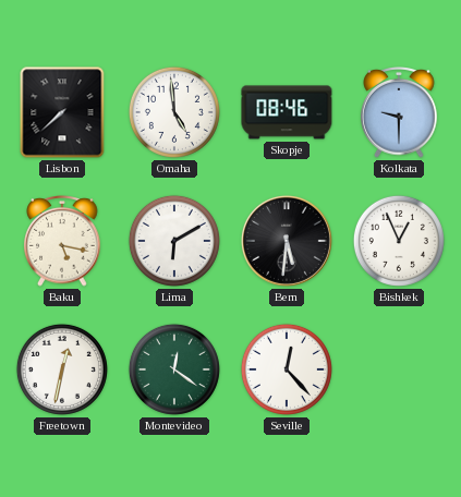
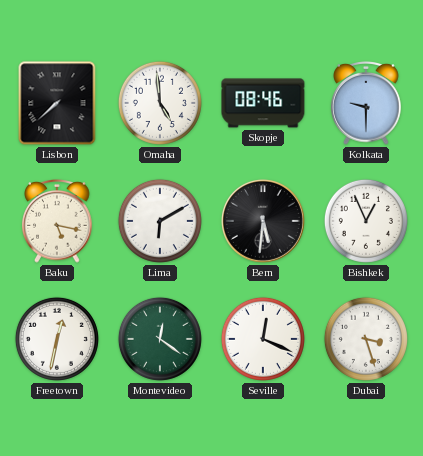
Seville: 12:23 -> 12:19 (263, 339)
Dubai: none -> 3:27 (366, 339)
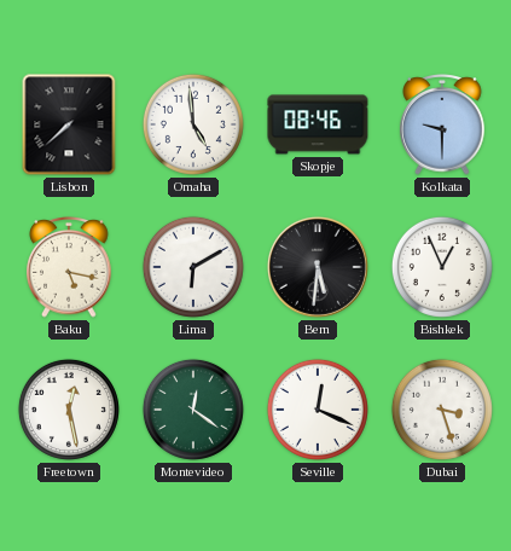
Freetown: 12:32 -> 12:28 (69, 410)
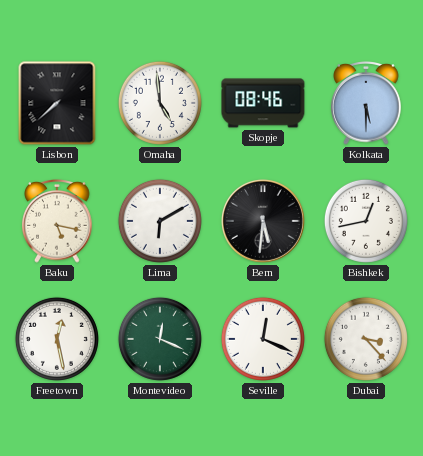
Kolkata: 9:30 -> 5:30 (366, 104)
Bishkek: 12:56 -> 12:43 (366, 221)
Montevideo: 12:21 -> 12:19 (160, 339)
Dubai: 3:27 -> 3:23 (366, 339)
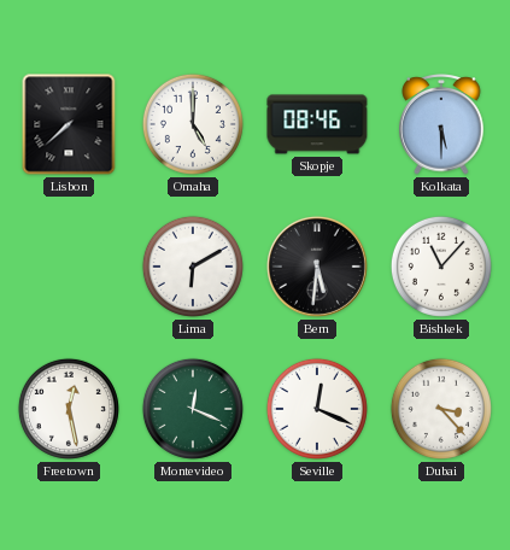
Omaha: 4:59 -> 5:00 (193, 124)
Baku: 5:17 -> none (57, 222)
Bishkek: 12:43 -> 11:07 (441, 267)
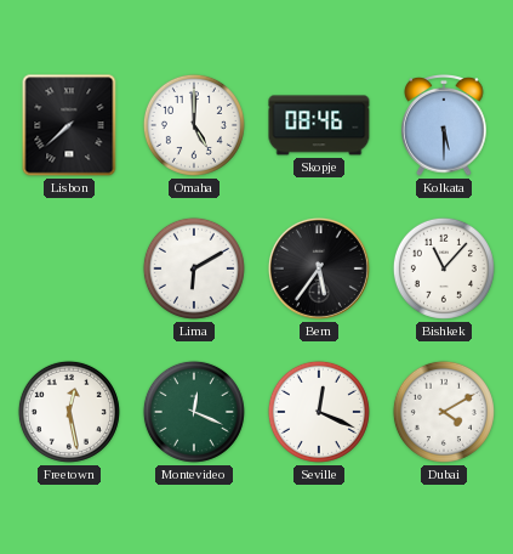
Bern: 5:31 -> 5:36 (319, 268)
Dubai: 3:23 -> 4:10 (444, 412)
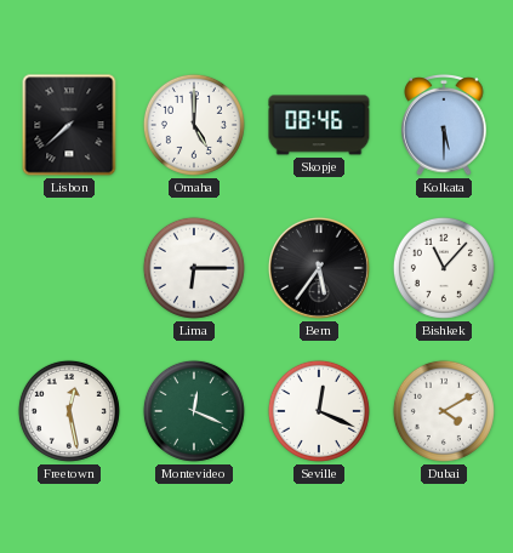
Lima: 6:10 -> 6:15 (194, 268)
